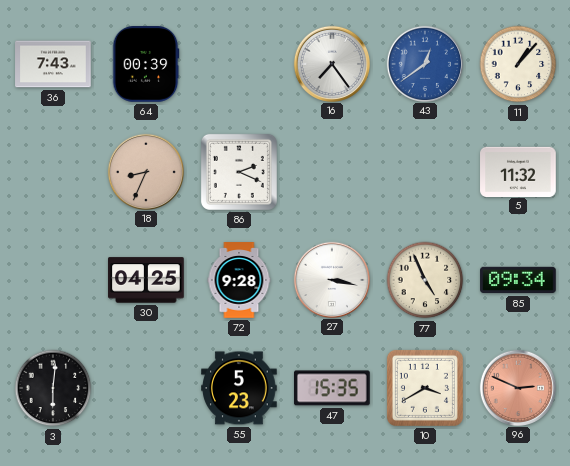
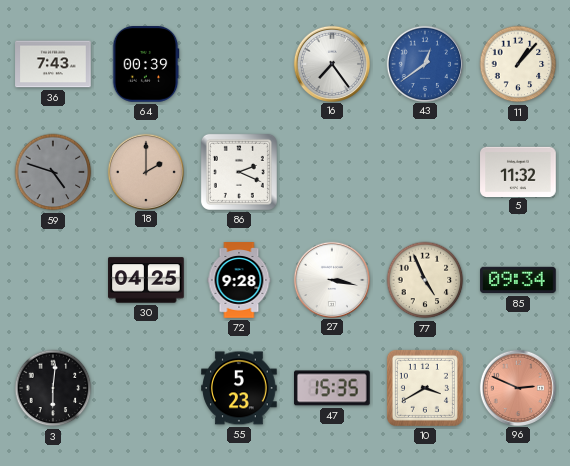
59: none -> 4:48 (53, 172)
18: 8:34 -> 2:00 (145, 171)
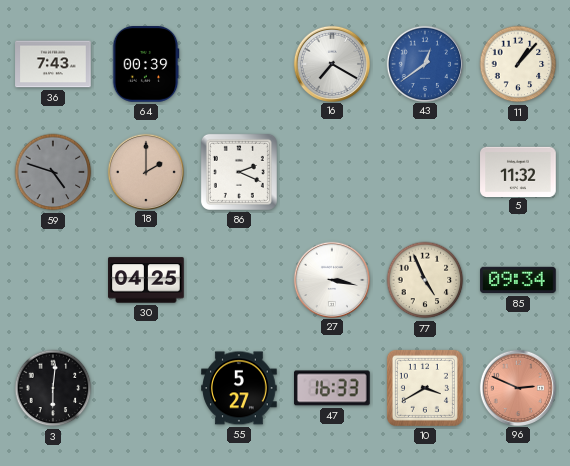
16: 7:24 -> 7:20 (331, 63)
72: 9:28 -> none (239, 280)
55: 5:23 -> 5:27 (239, 388)
47: 15:35 -> 16:33 (333, 388)
